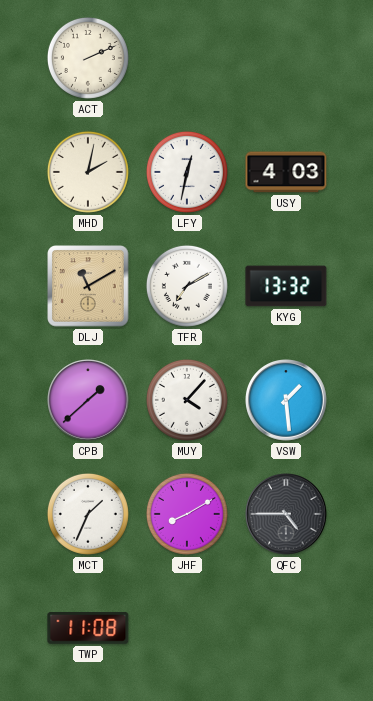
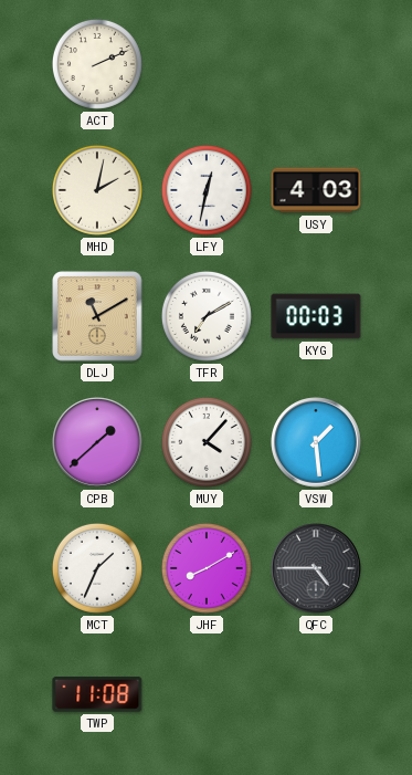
KYG: 13:32 -> 00:03 (316, 316)
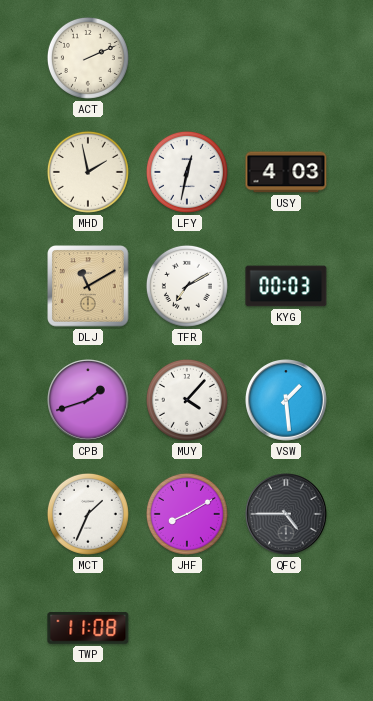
MHD: 2:02 -> 1:58 (88, 172)
CPB: 1:38 -> 1:42 (88, 400)
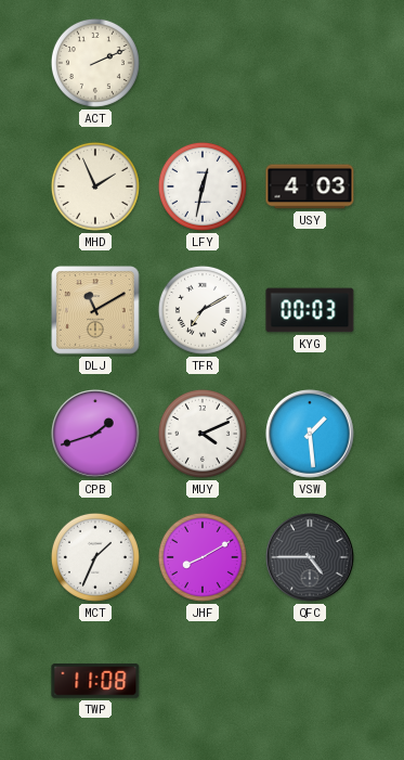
MHD: 1:58 -> 1:56 (95, 186)
MUY: 4:07 -> 4:11 (203, 434)
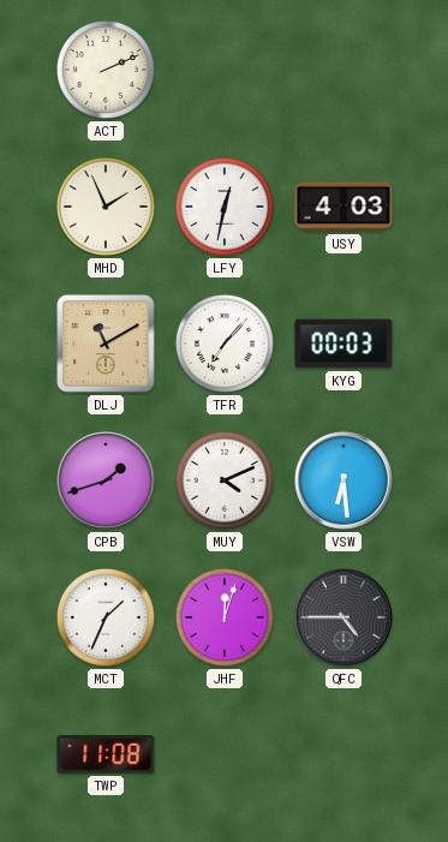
TFR: 7:10 -> 7:07 (225, 344)
VSW: 1:29 -> 6:29 (344, 480)
JHF: 8:10 -> 12:03 (225, 617)
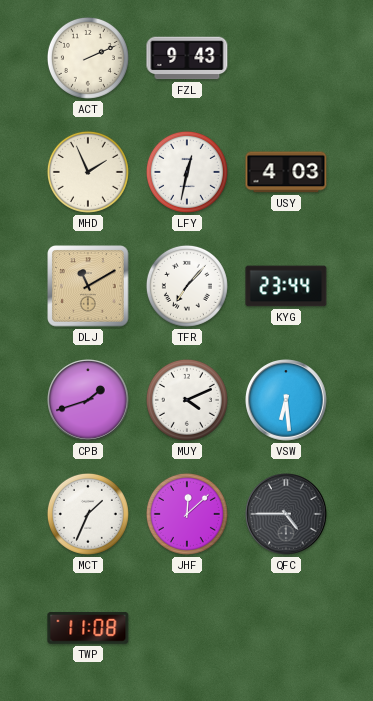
FZL: none -> 9:43 (187, 58)
KYG: 00:03 -> 23:44 (286, 286)
JHF: 12:03 -> 12:08 (187, 514)
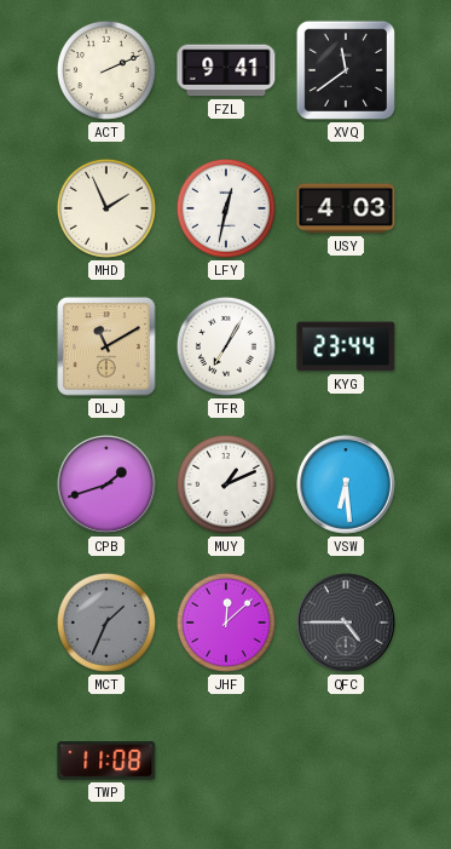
FZL: 9:43 -> 9:41 (226, 70)
XVQ: none -> 11:39 (346, 70)
TFR: 7:07 -> 7:05 (226, 346)
MUY: 4:11 -> 1:11 (226, 484)
MCT dial: white -> grey (106, 623)
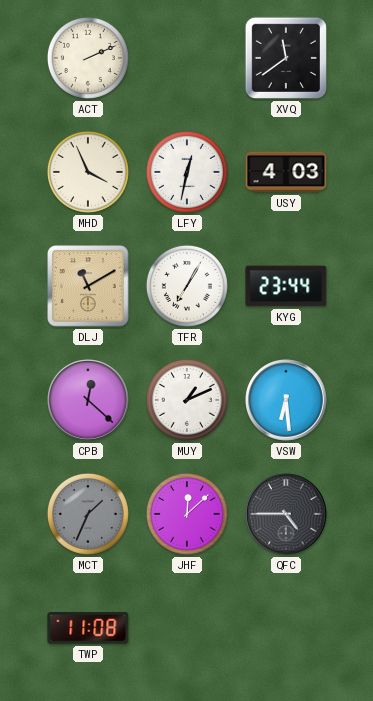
FZL: 9:41 -> none (226, 70)
MHD: 1:56 -> 3:56 (88, 172)
CPB: 1:42 -> 12:22 (88, 400)
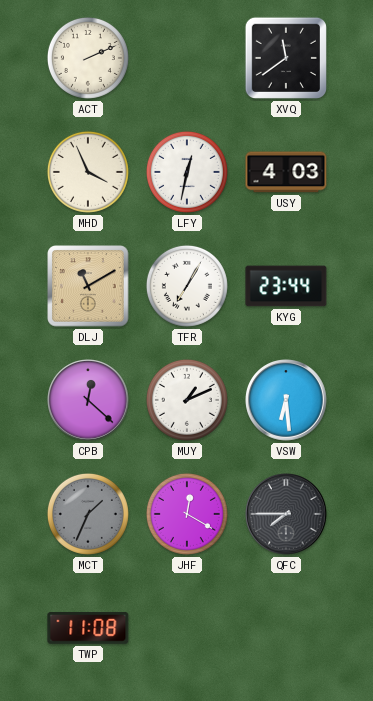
JHF: 12:08 -> 12:20 (187, 514)
QFC: 4:45 -> 7:45 (286, 514)
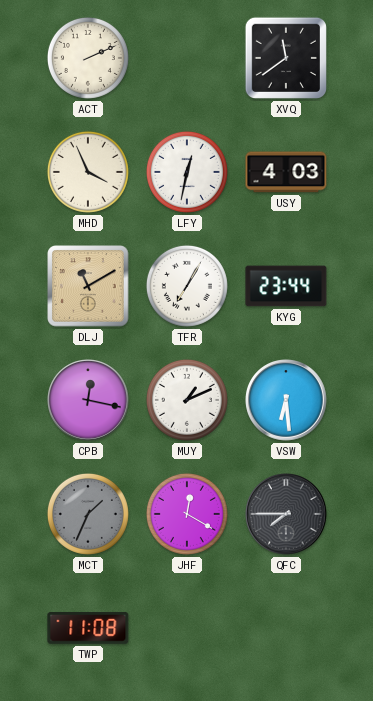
CPB: 12:22 -> 12:17 (88, 400)
